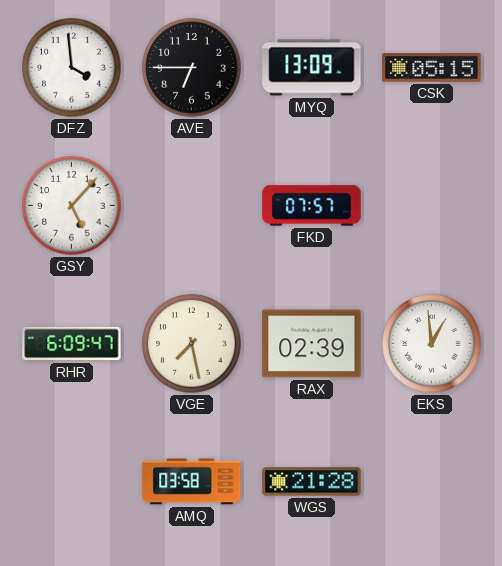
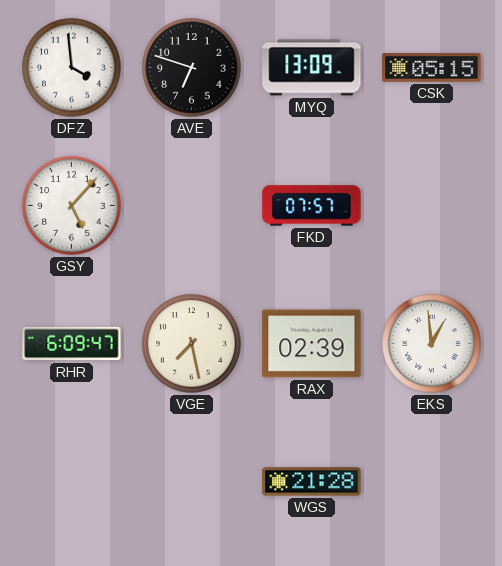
AVE: 6:45 -> 6:48 (192, 68)
AMQ: 03:58 -> none (192, 482)
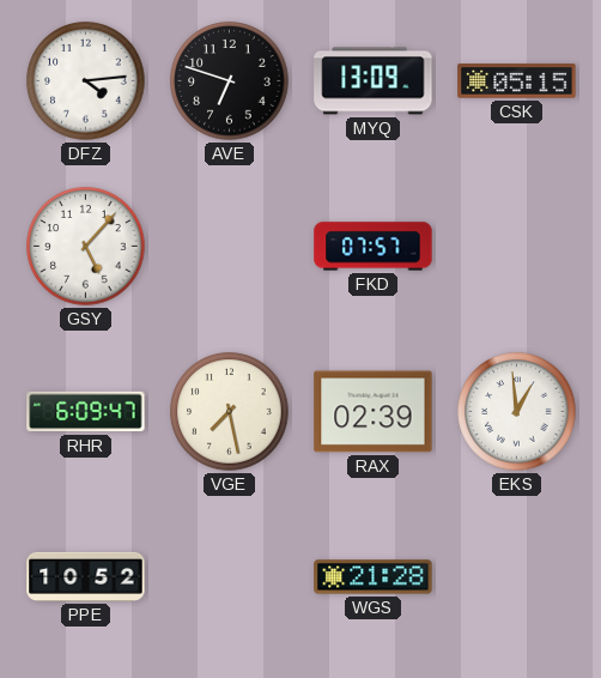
DFZ: 3:59 -> 4:14 (86, 81)
PPE: none -> 10:52 (86, 576)
